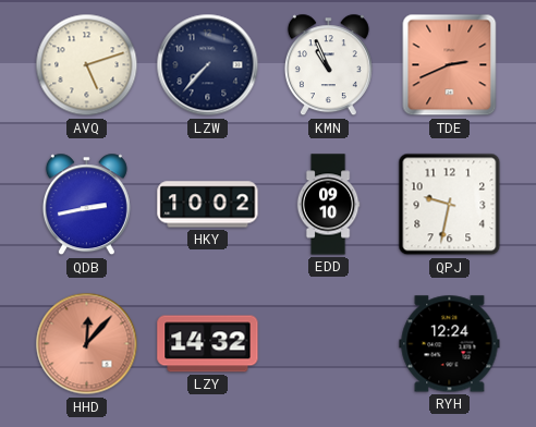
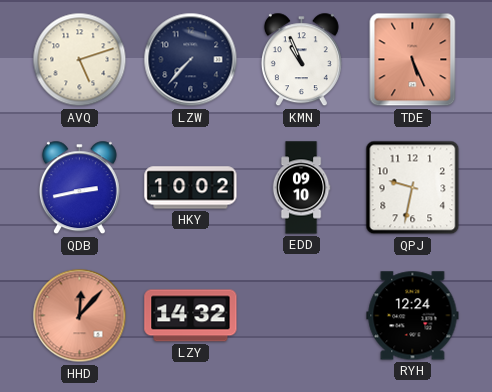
TDE: 2:41 -> 5:26 (413, 60)
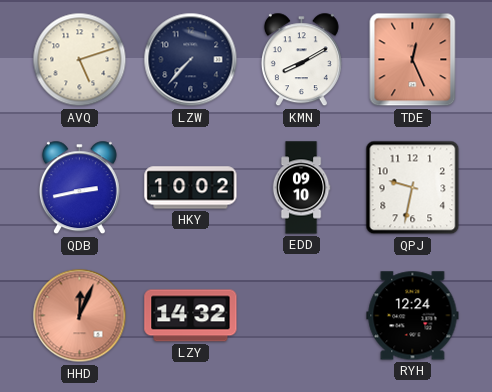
KMN: 10:56 -> 8:10 (301, 60)
TDE: 5:26 -> 12:26 (413, 60)
HHD: 12:07 -> 12:04 (80, 316)
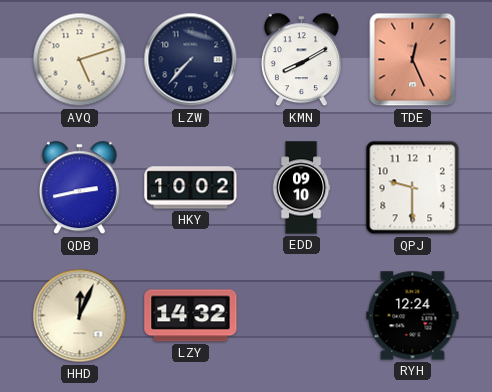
QPJ: 9:32 -> 9:30 (413, 188)
HHD dial: salmon -> cream (80, 316)
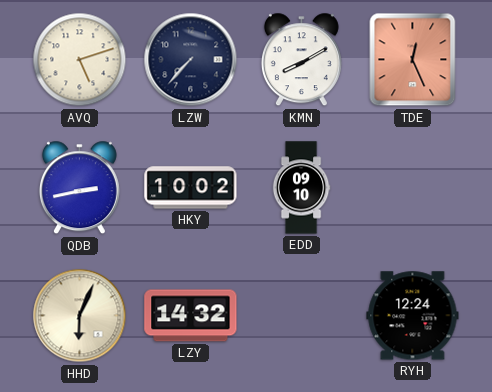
QPJ: 9:30 -> none (413, 188)
HHD: 12:04 -> 6:04 (80, 316)
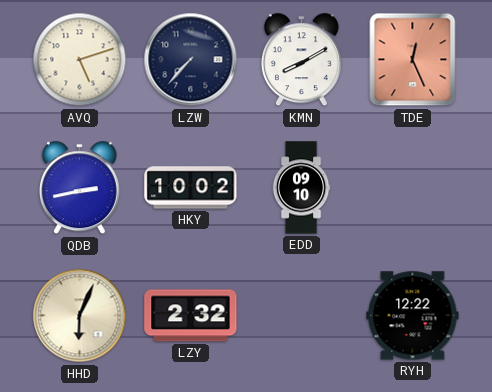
LZY: 14:32 -> 2:32 (191, 316)
RYH: 12:24 -> 12:22 (413, 316)
